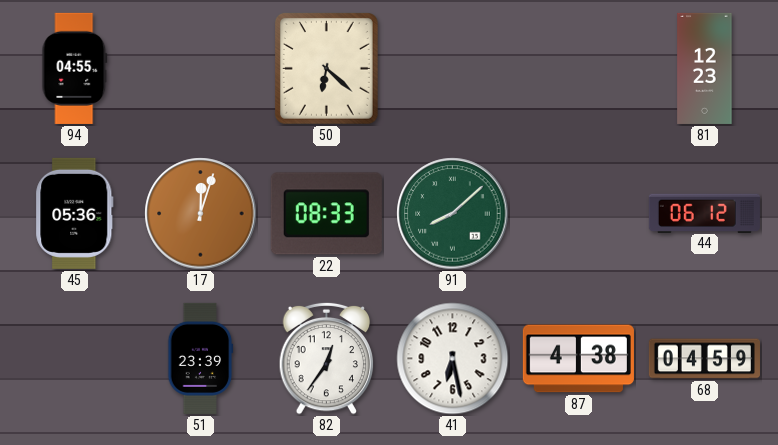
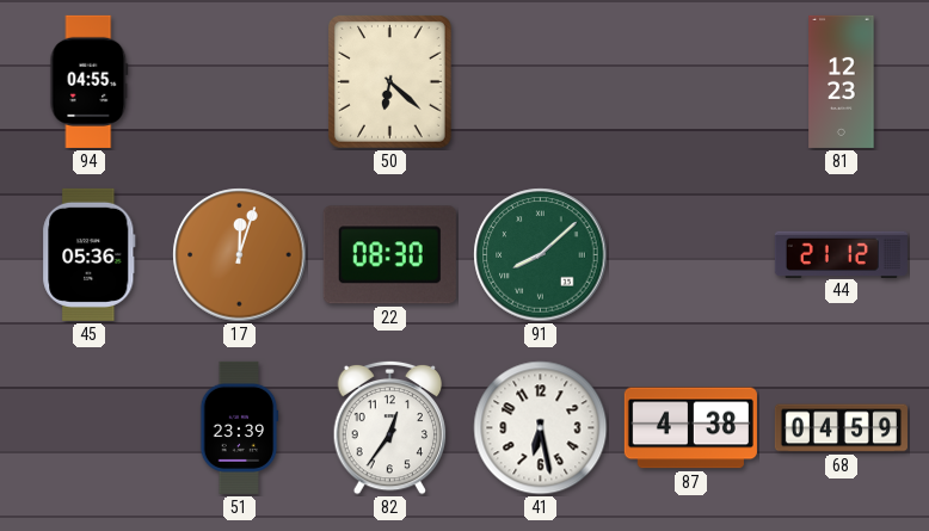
22: 08:33 -> 08:30 (389, 255)
44: 06:12 -> 21:12 (841, 254)
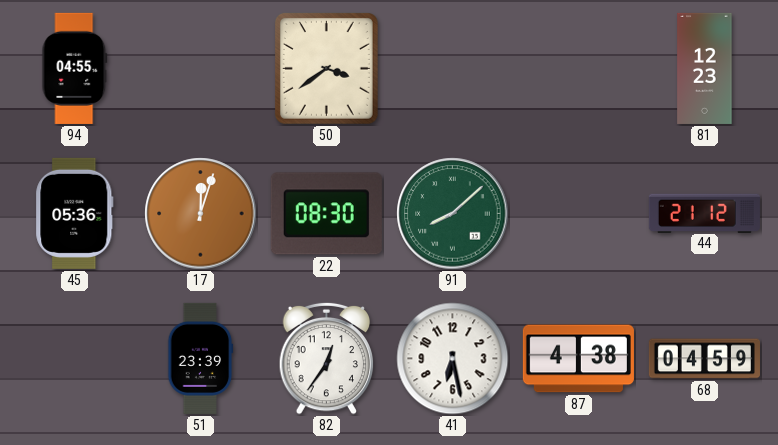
50: 6:22 -> 3:39 (326, 68)
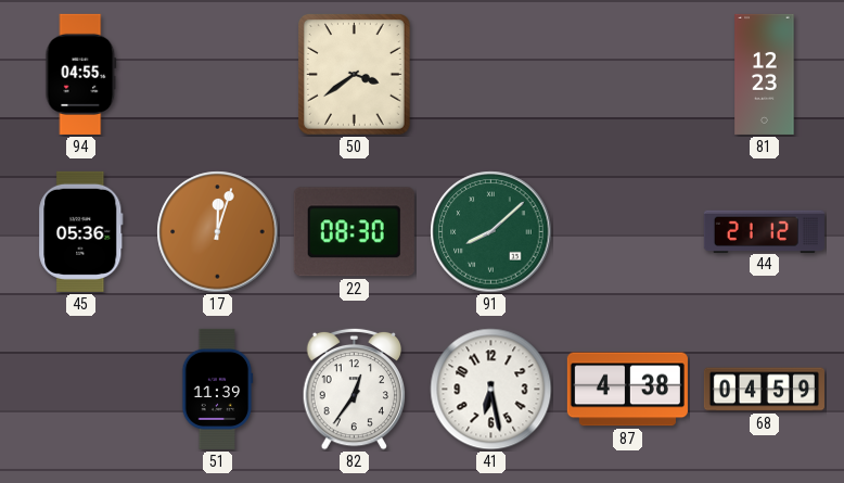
51: 23:39 -> 11:39 (218, 389)
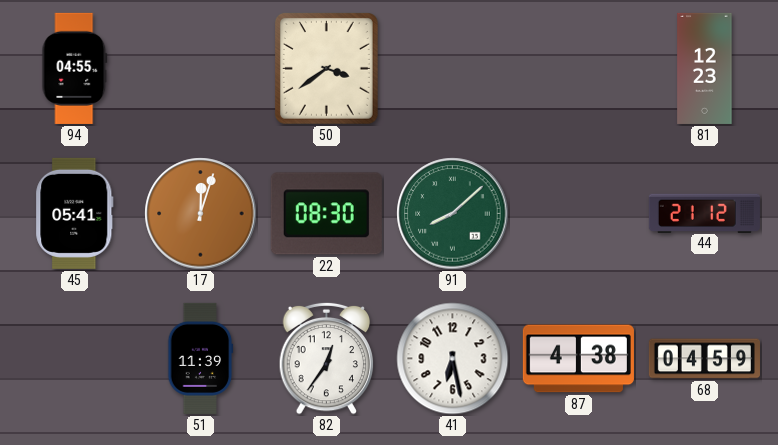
45: 05:36 -> 05:41 (75, 213)
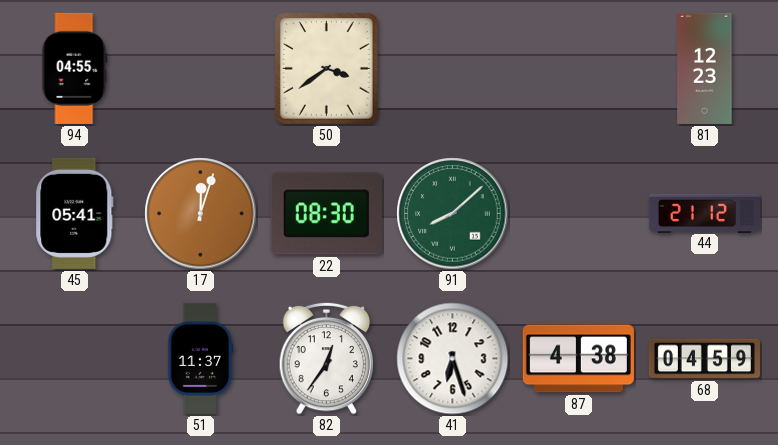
51: 11:39 -> 11:37 (201, 358)
41: 6:28 -> 6:27 (453, 359)
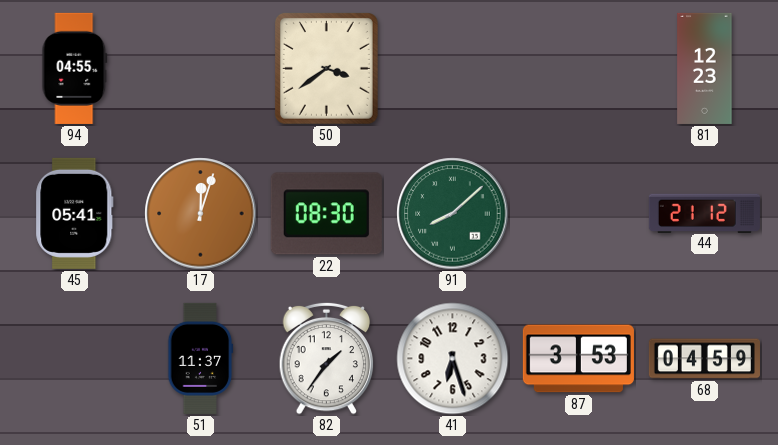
82: 12:36 -> 1:36 (327, 358)
87: 4:38 -> 3:53 (578, 359)
